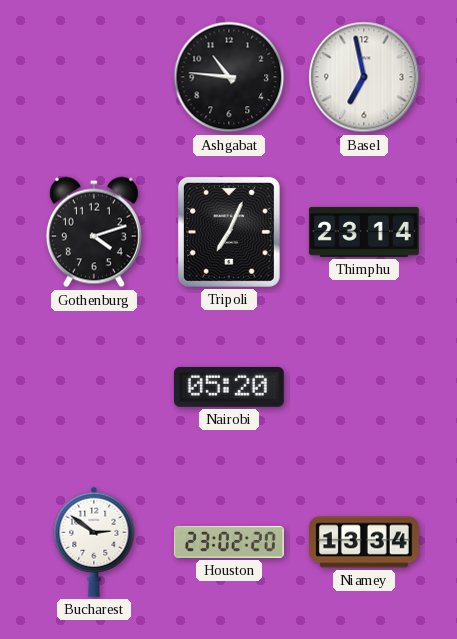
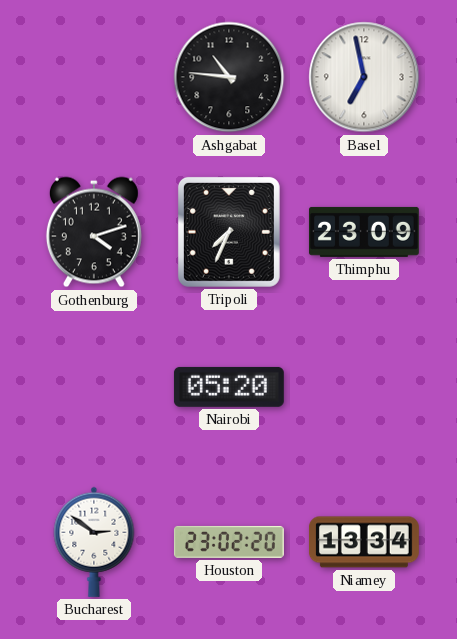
Tripoli: 7:04 -> 7:34 (229, 232)
Thimphu: 23:14 -> 23:09 (364, 232)
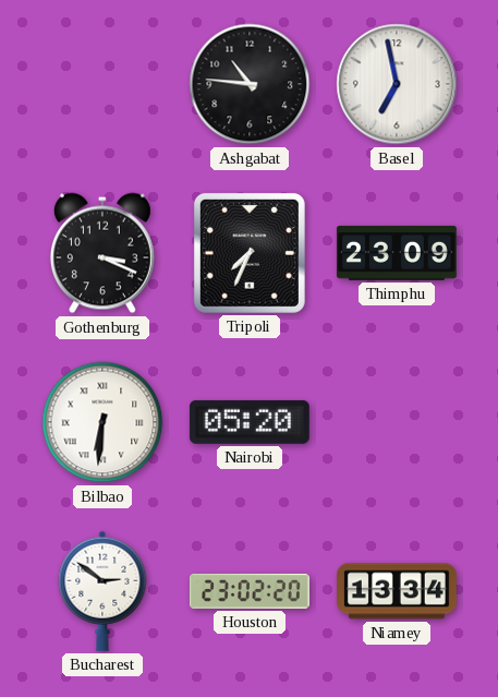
Gothenburg: 4:12 -> 3:19 (102, 253)
Bilbao: none -> 6:31 (102, 422)
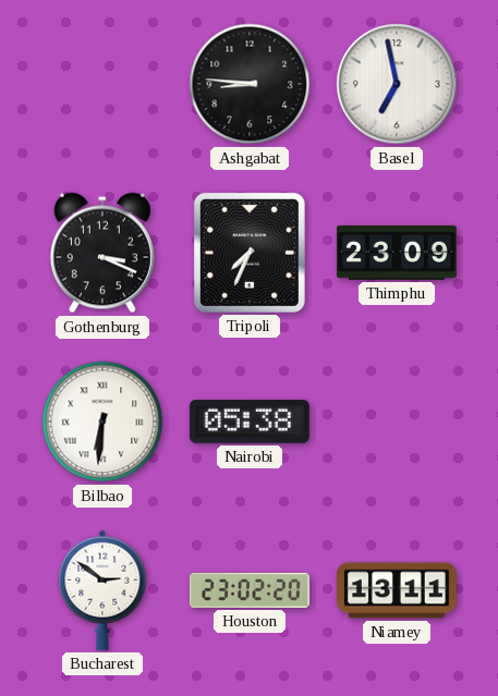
Ashgabat: 10:46 -> 8:46 (250, 84)
Nairobi: 05:20 -> 05:38 (250, 422)
Niamey: 13:34 -> 13:11 (397, 590)
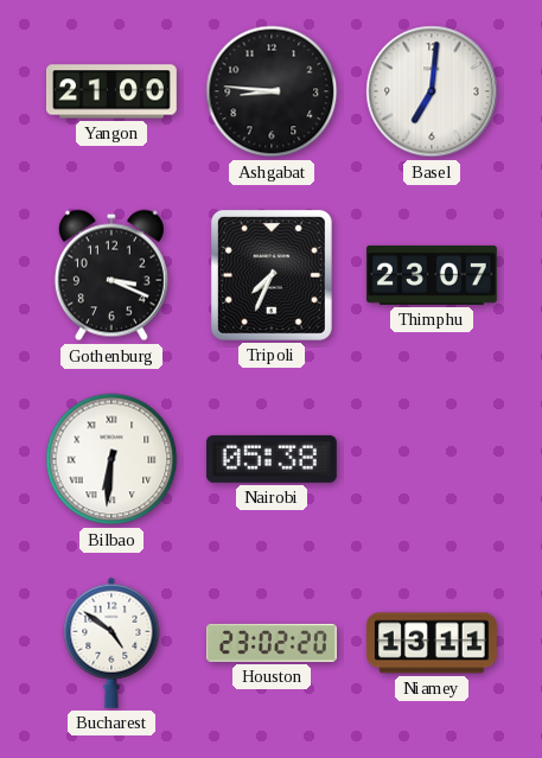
Yangon: none -> 21:00 (113, 91)
Basel: 6:58 -> 7:01 (432, 91)
Thimphu: 23:09 -> 23:07 (432, 275)
Bucharest: 2:51 -> 4:51 (111, 643)
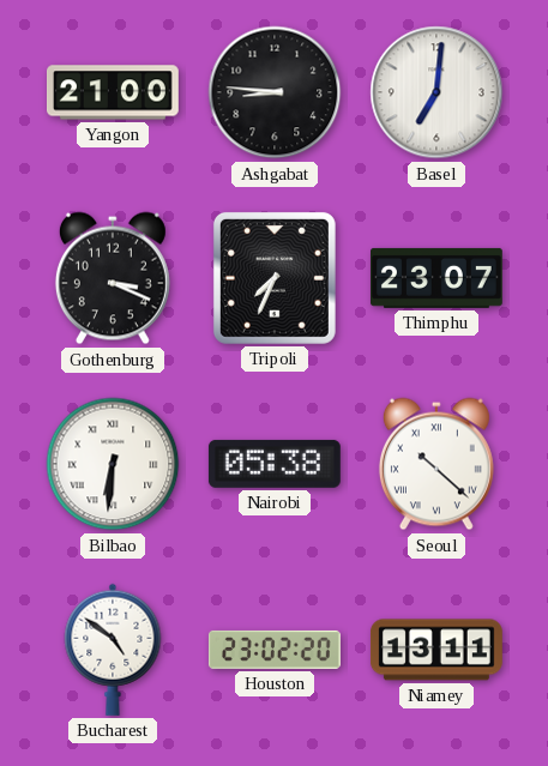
Seoul: none -> 10:22 (436, 464)
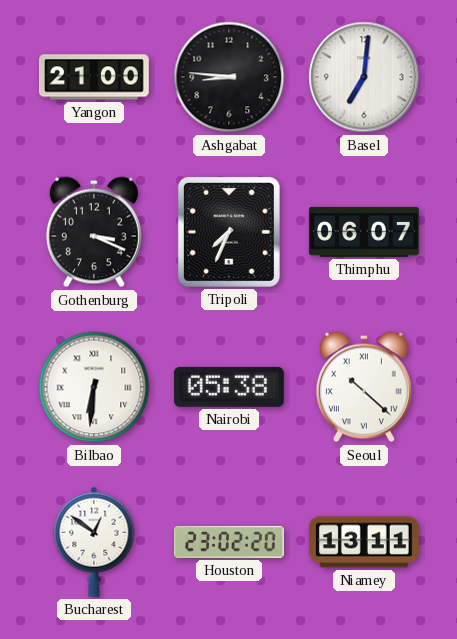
Thimphu: 23:07 -> 06:07 (364, 232)
Bucharest: 4:51 -> 12:51 (94, 542)
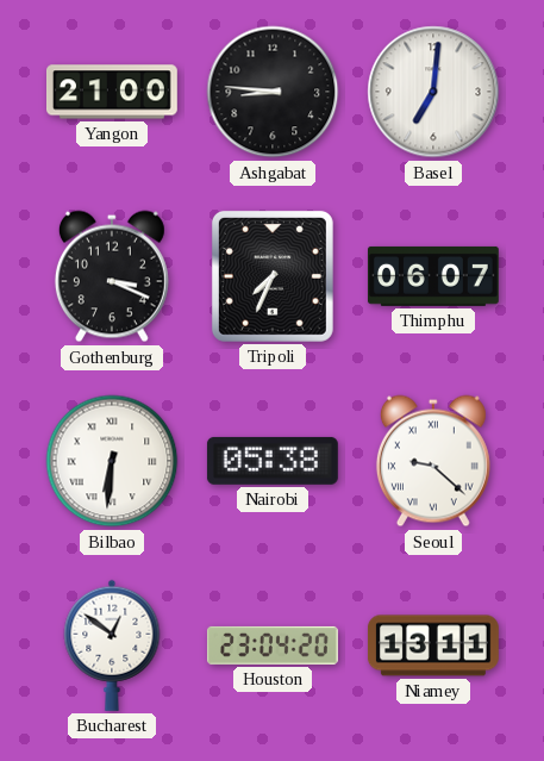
Seoul: 10:22 -> 9:22 (433, 461)
Houston: 23:02 -> 23:04 (273, 645)
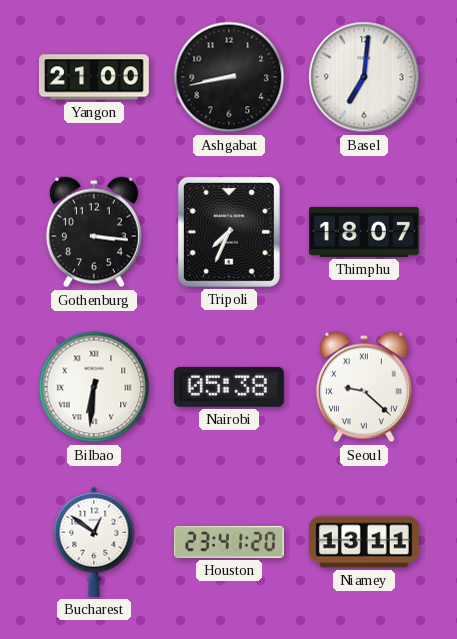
Ashgabat: 8:46 -> 8:43 (229, 77)
Gothenburg: 3:19 -> 3:16 (94, 232)
Thimphu: 06:07 -> 18:07 (364, 232)
Houston: 23:04 -> 23:41 (229, 542)
